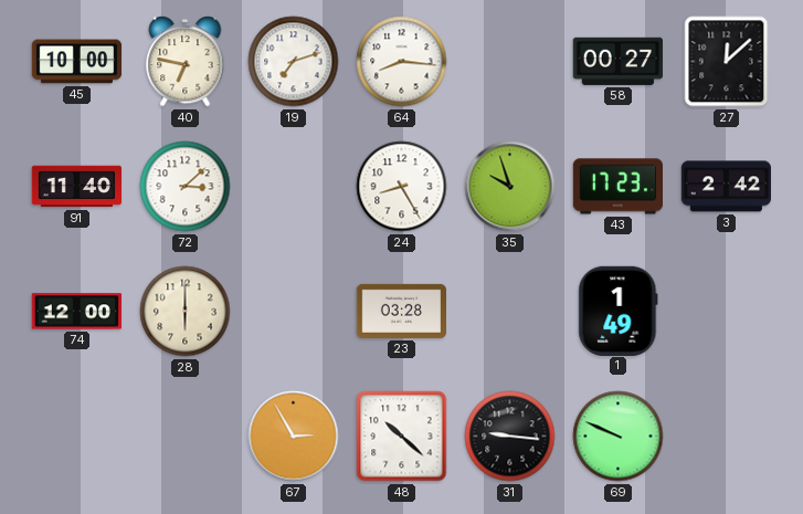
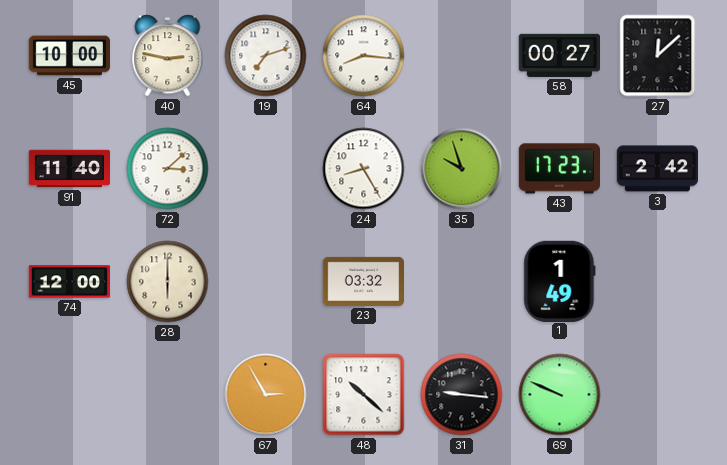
40: 6:47 -> 2:47 (168, 56)
23: 03:28 -> 03:32 (364, 281)
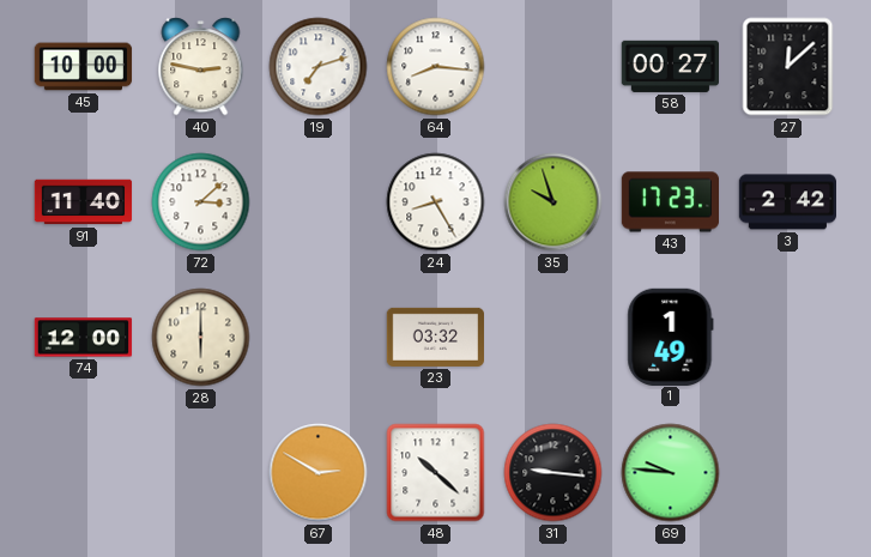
67: 2:55 -> 2:50 (319, 473)
69: 9:49 -> 9:46 (671, 473)
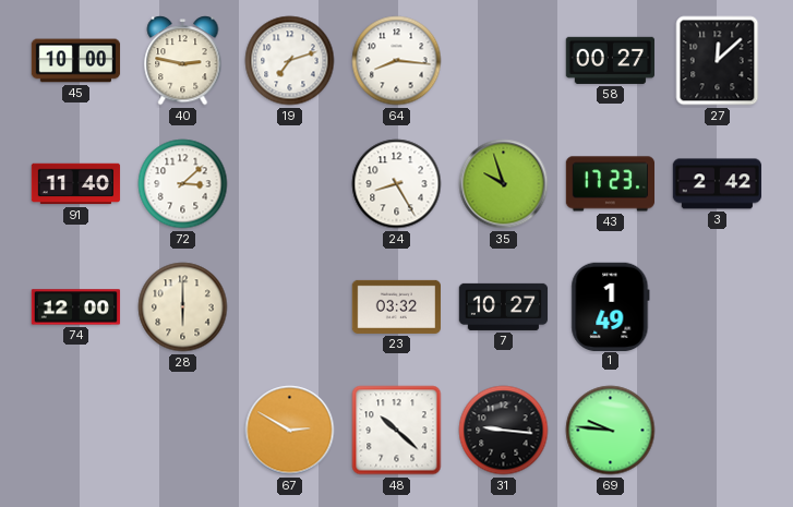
7: none -> 10:27 (504, 306)
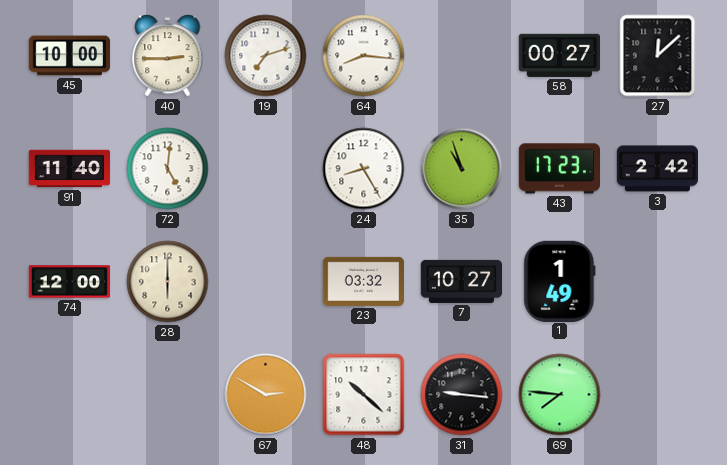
40: 2:47 -> 2:45 (168, 56)
72: 3:08 -> 5:01 (168, 169)
35: 9:57 -> 10:57 (462, 169)
69: 9:46 -> 7:46 (560, 395)
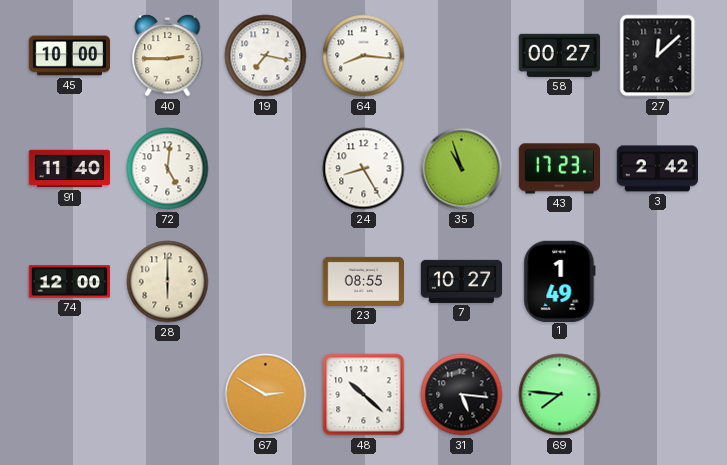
19: 7:12 -> 7:17 (266, 56)
23: 03:32 -> 08:55 (364, 281)
31: 9:16 -> 5:16 (462, 395)
